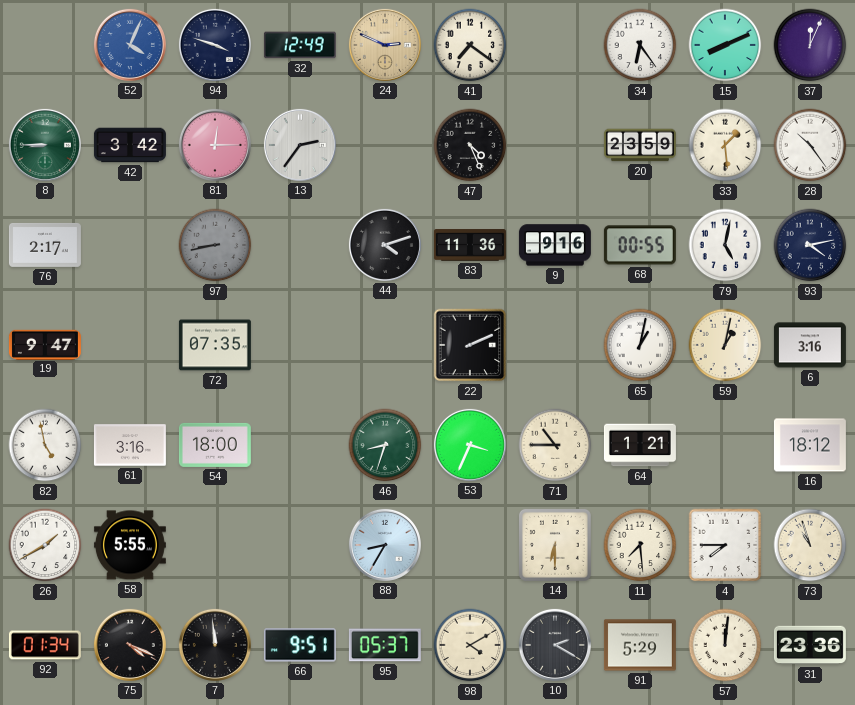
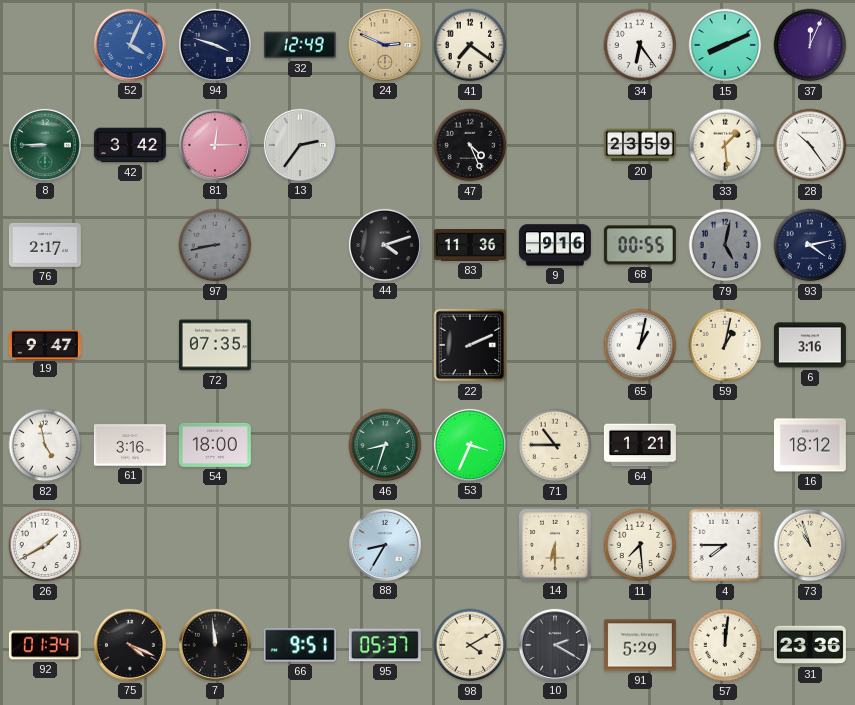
79 dial: white -> grey (725, 245)
58: 5:55 -> none (130, 545)
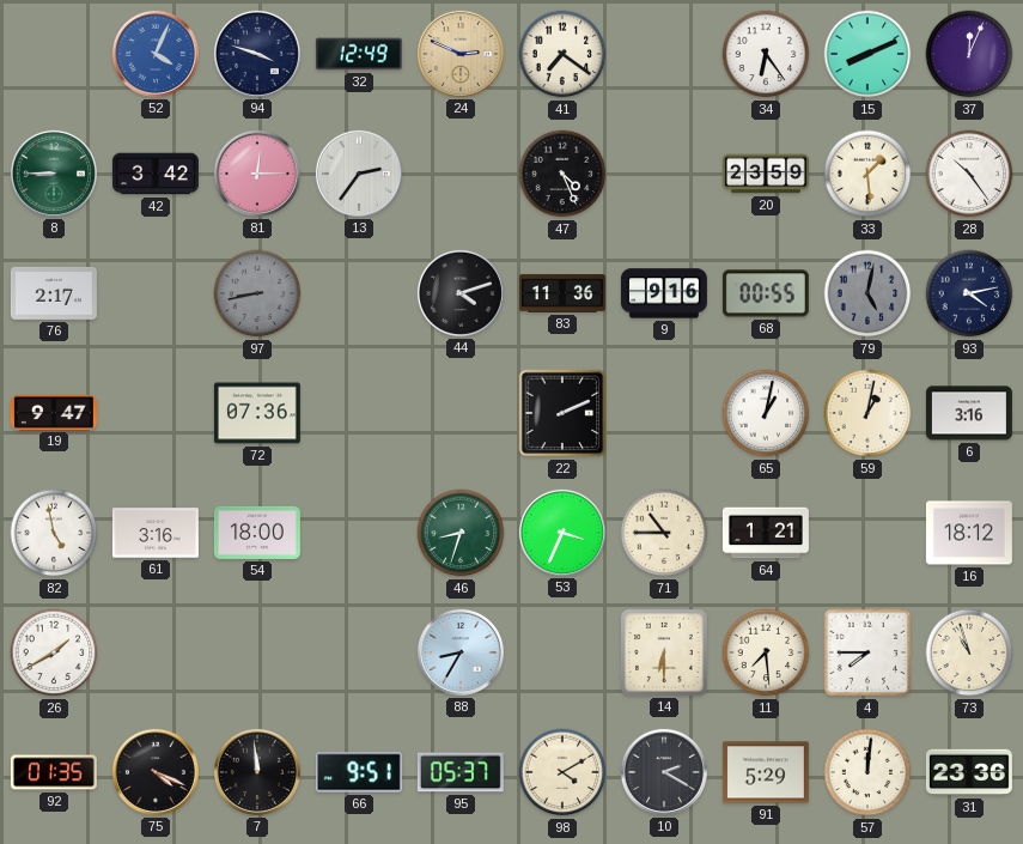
72: 07:35 -> 07:36 (257, 413)
92: 01:34 -> 01:35 (54, 772)
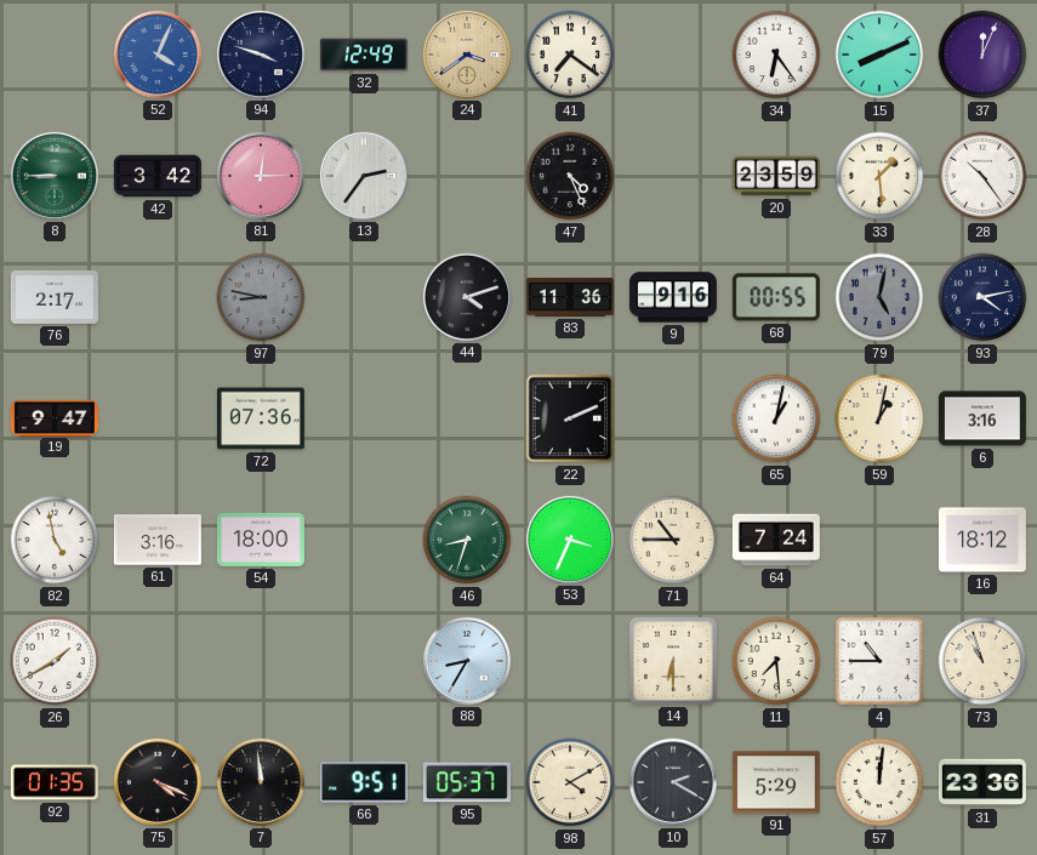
24: 2:49 -> 3:39 (467, 55)
97: 8:43 -> 8:47 (261, 297)
64: 1:21 -> 7:24 (776, 540)
4: 7:45 -> 10:45 (879, 661)
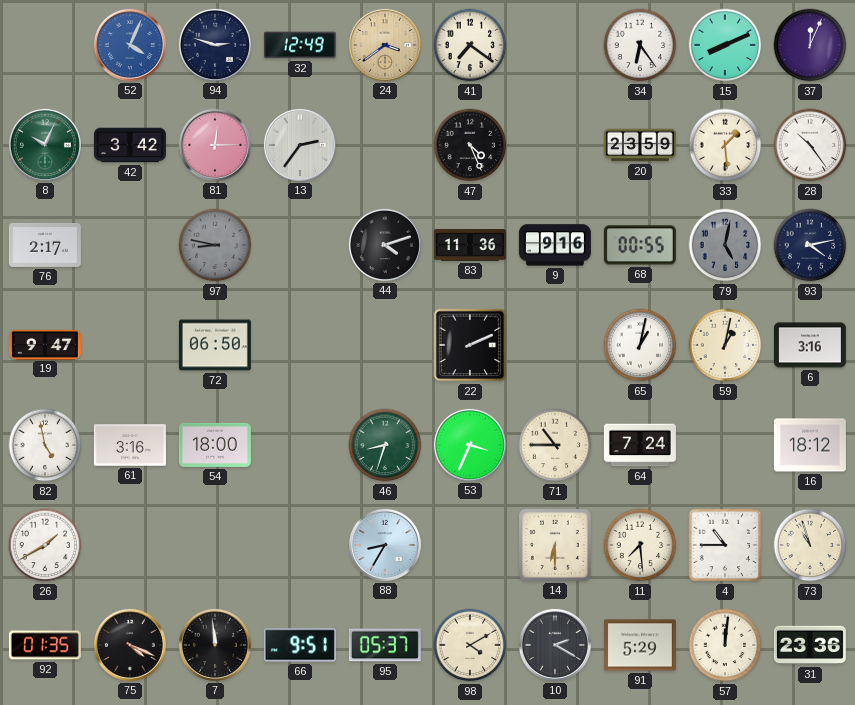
94: 3:48 -> 2:48 (215, 45)
8: 8:45 -> 10:04 (45, 145)
72: 07:36 -> 06:50 (215, 345)
